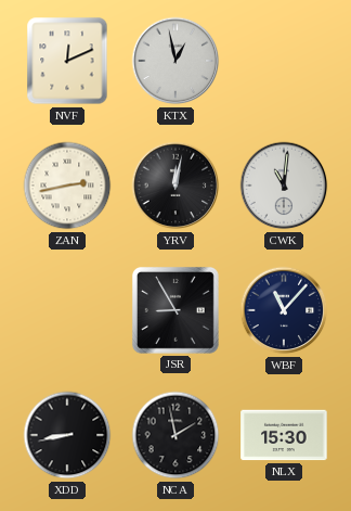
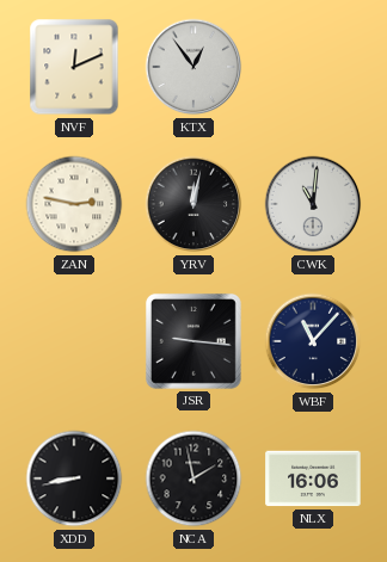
KTX: 12:58 -> 12:54 (193, 67)
ZAN: 2:43 -> 2:47 (74, 204)
JSR: 8:55 -> 9:16 (193, 341)
NLX: 15:30 -> 16:06 (313, 478)
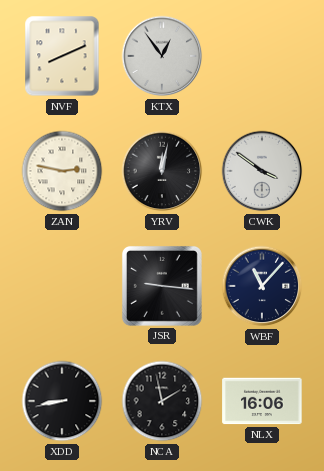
NVF: 12:11 -> 8:11 (62, 56)
CWK: 11:01 -> 3:51 (262, 171)
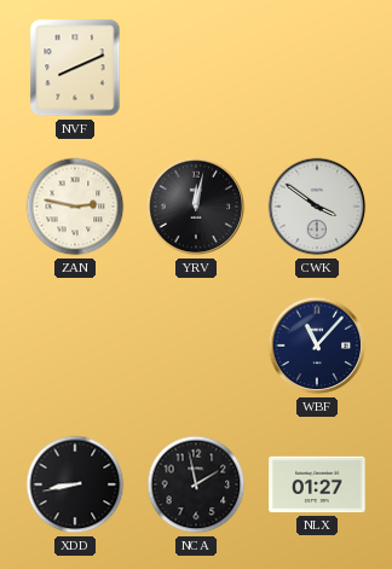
KTX: 12:54 -> none (162, 56)
JSR: 9:16 -> none (162, 286)
NLX: 16:06 -> 01:27 (317, 484)
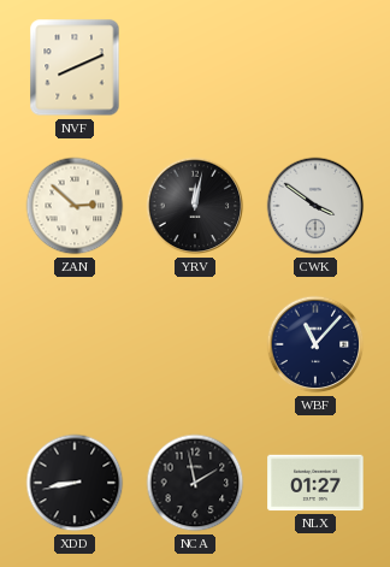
ZAN: 2:47 -> 2:52 (75, 206)
